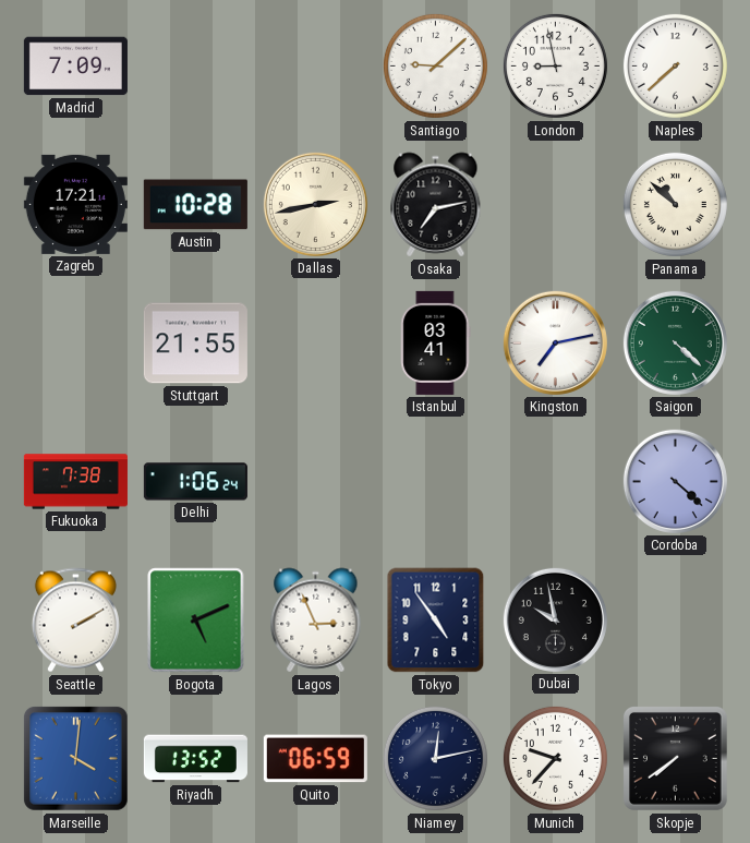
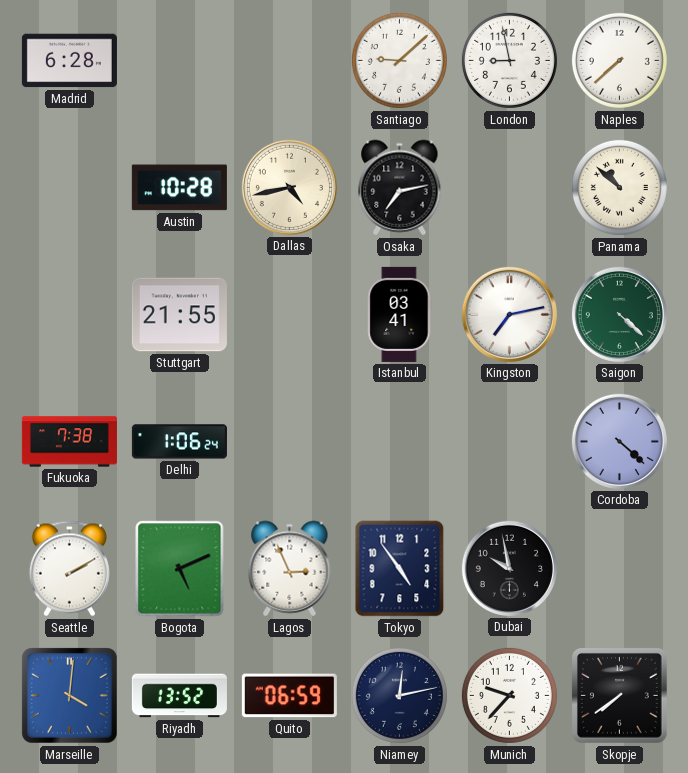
Madrid: 7:09 -> 6:28 (69, 61)
Zagreb: 17:21 -> none (75, 204)
Dallas: 2:43 -> 4:43 (289, 187)
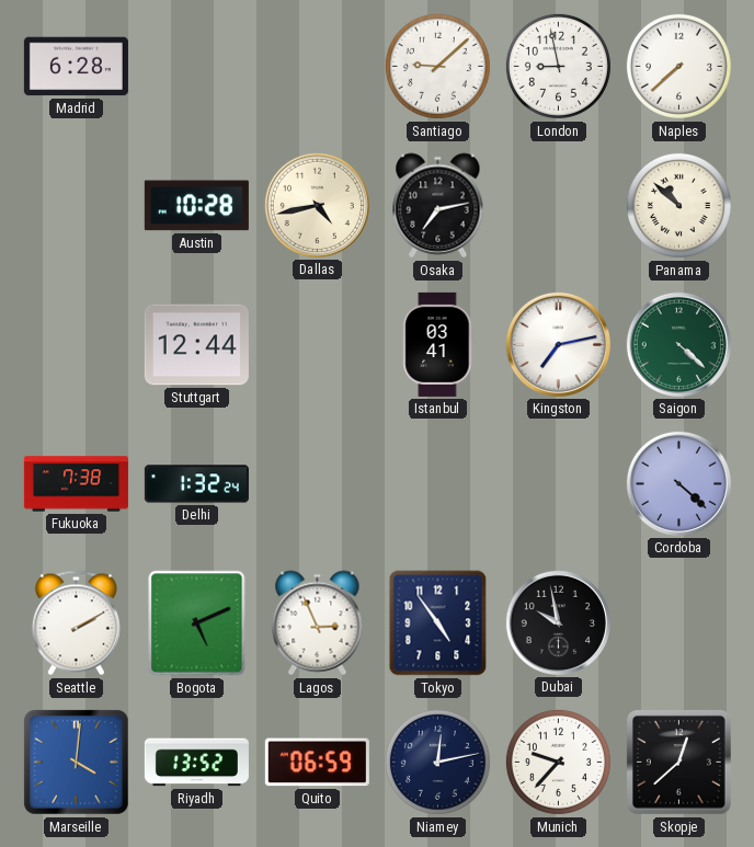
Stuttgart: 21:55 -> 12:44 (196, 345)
Delhi: 1:06 -> 1:32 (196, 484)
Skopje: 7:39 -> 12:38 (678, 762)
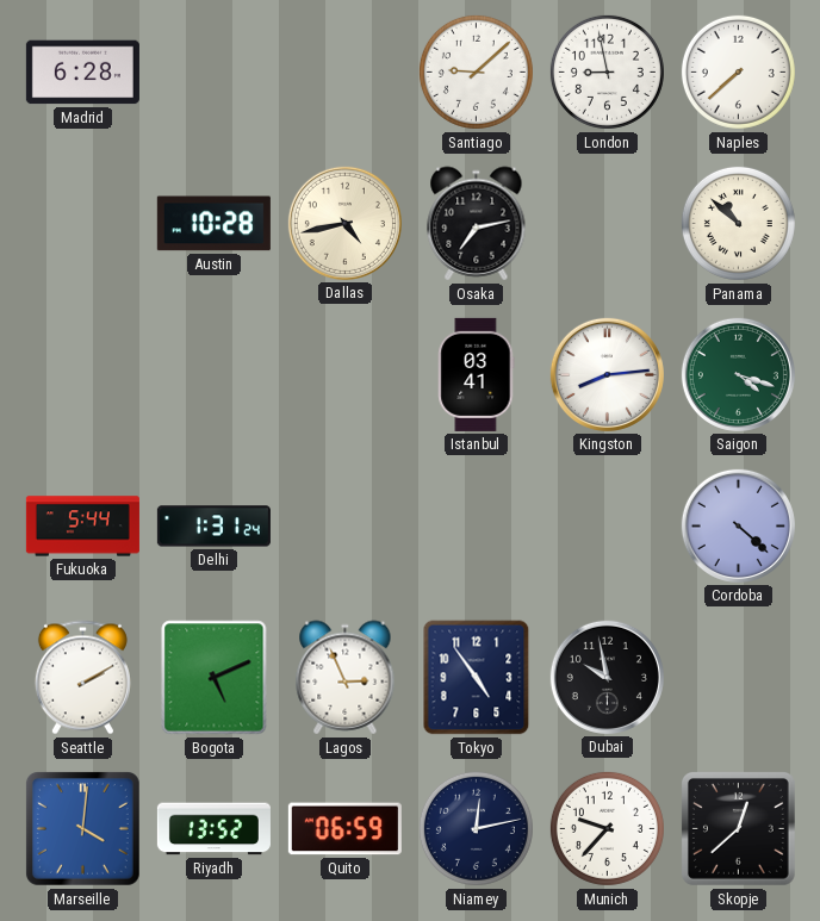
Stuttgart: 12:44 -> none (196, 345)
Kingston: 7:13 -> 8:14 (607, 374)
Saigon: 4:22 -> 4:18 (738, 374)
Fukuoka: 7:38 -> 5:44 (82, 527)
Delhi: 1:32 -> 1:31 (213, 527)
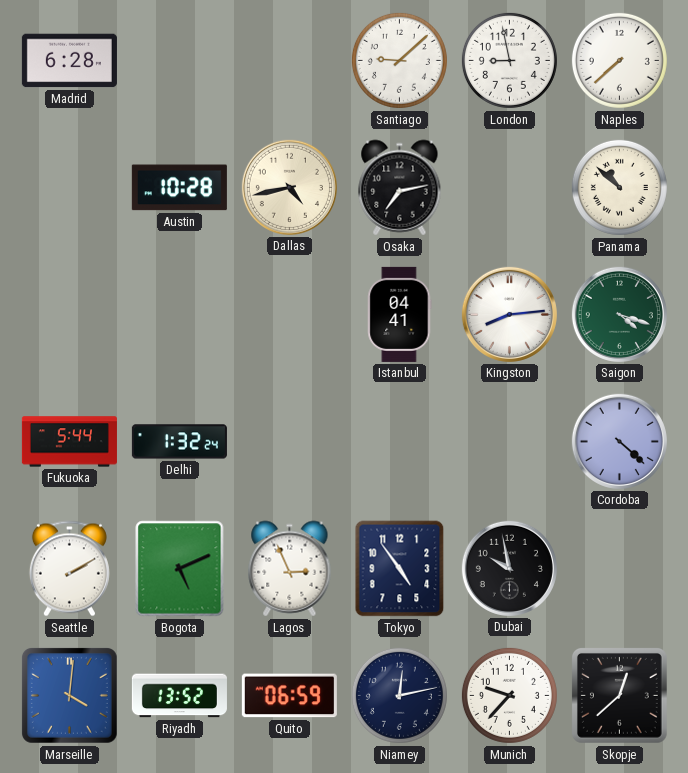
Istanbul: 03:41 -> 04:41 (400, 314)
Delhi: 1:31 -> 1:32 (179, 442)
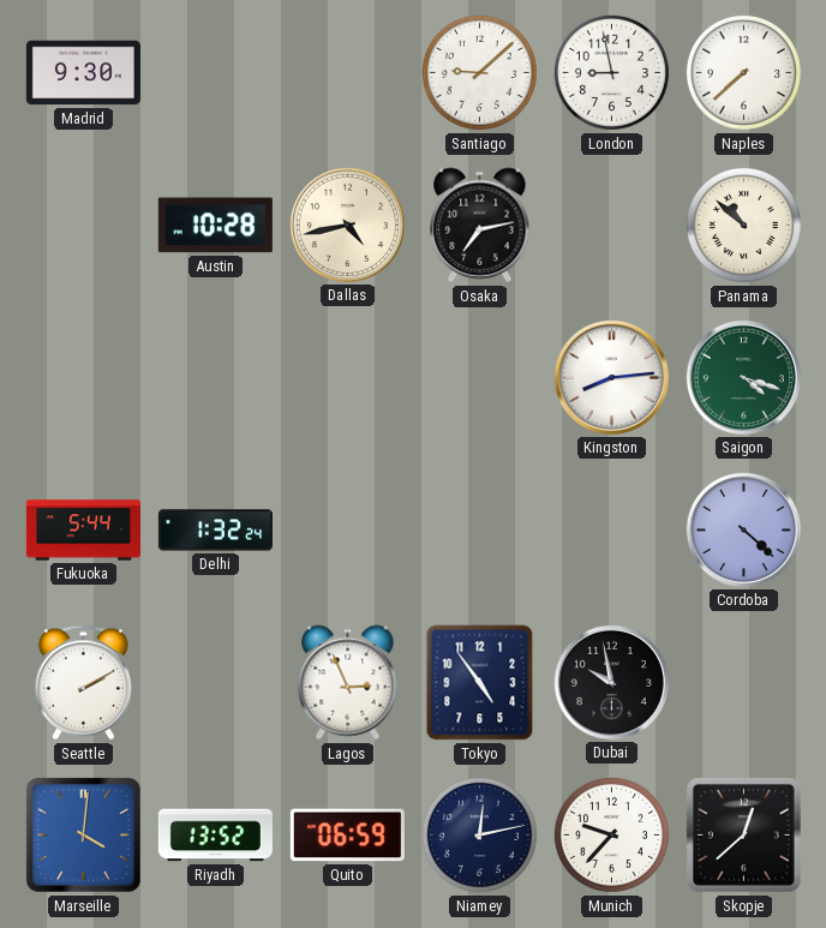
Madrid: 6:28 -> 9:30 (83, 73)
Istanbul: 04:41 -> none (400, 314)
Bogota: 5:11 -> none (180, 569)
